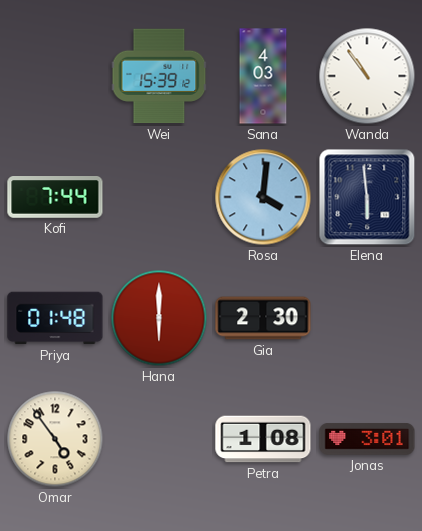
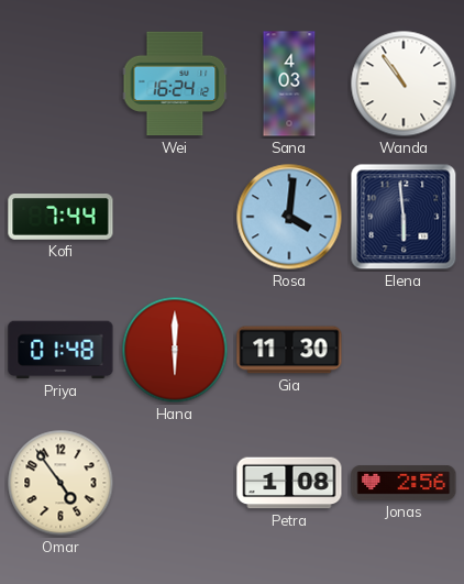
Wei: 15:39 -> 16:24 (175, 84)
Gia: 2:30 -> 11:30 (289, 350)
Jonas: 3:01 -> 2:56 (404, 484)
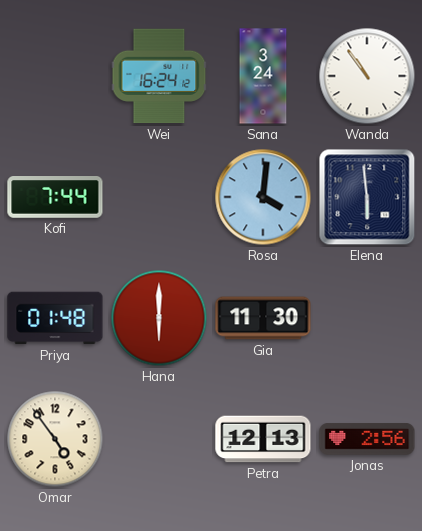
Sana: 4:03 -> 3:24 (263, 76)
Petra: 1:08 -> 12:13 (263, 439)
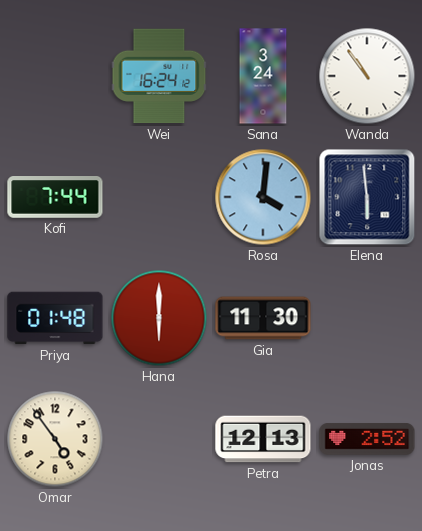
Jonas: 2:56 -> 2:52 (367, 440)
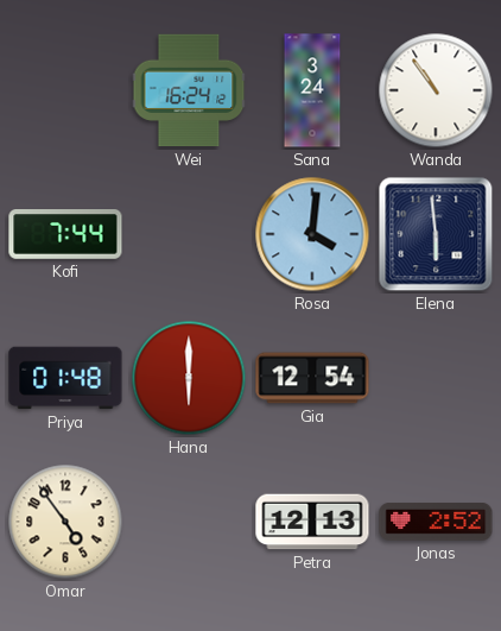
Gia: 11:30 -> 12:54 (312, 378)
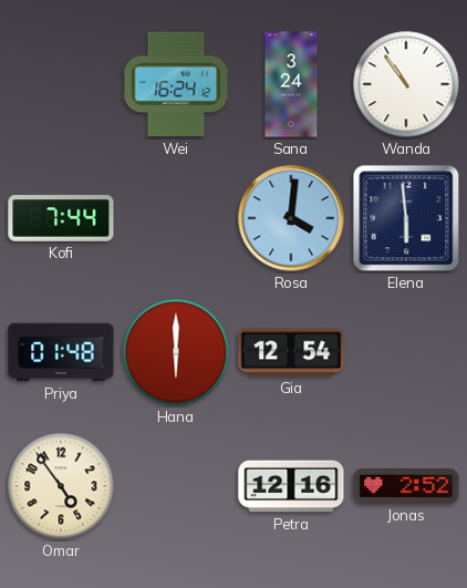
Petra: 12:13 -> 12:16 (291, 486)
